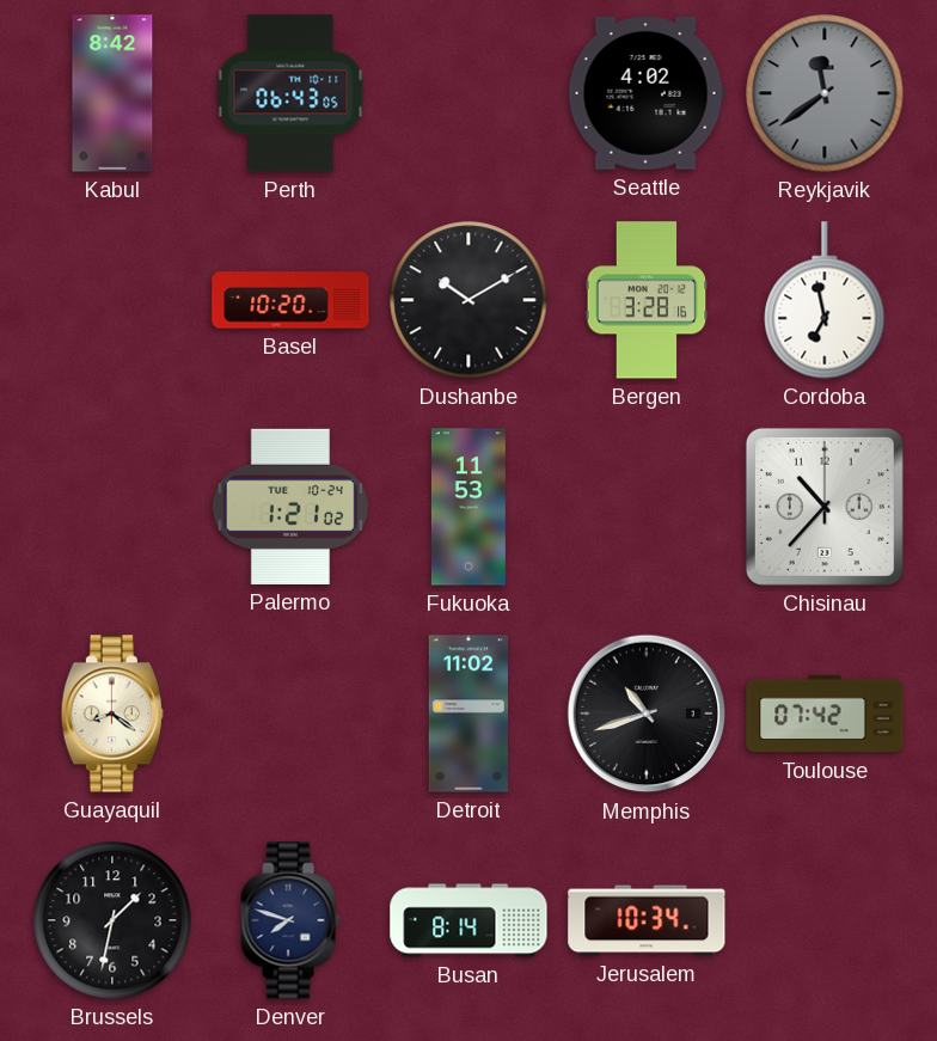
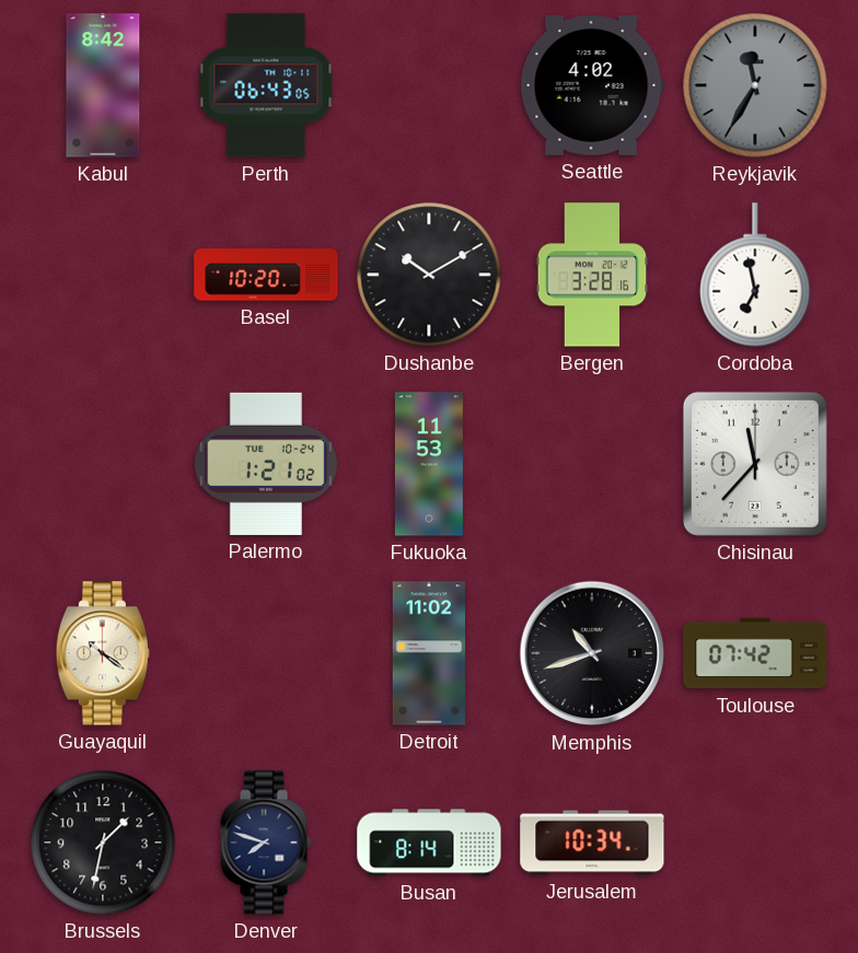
Reykjavik: 11:39 -> 11:35 (755, 85)
Chisinau: 10:37 -> 11:37 (755, 464)
Guayaquil: 8:21 -> 10:21 (103, 653)
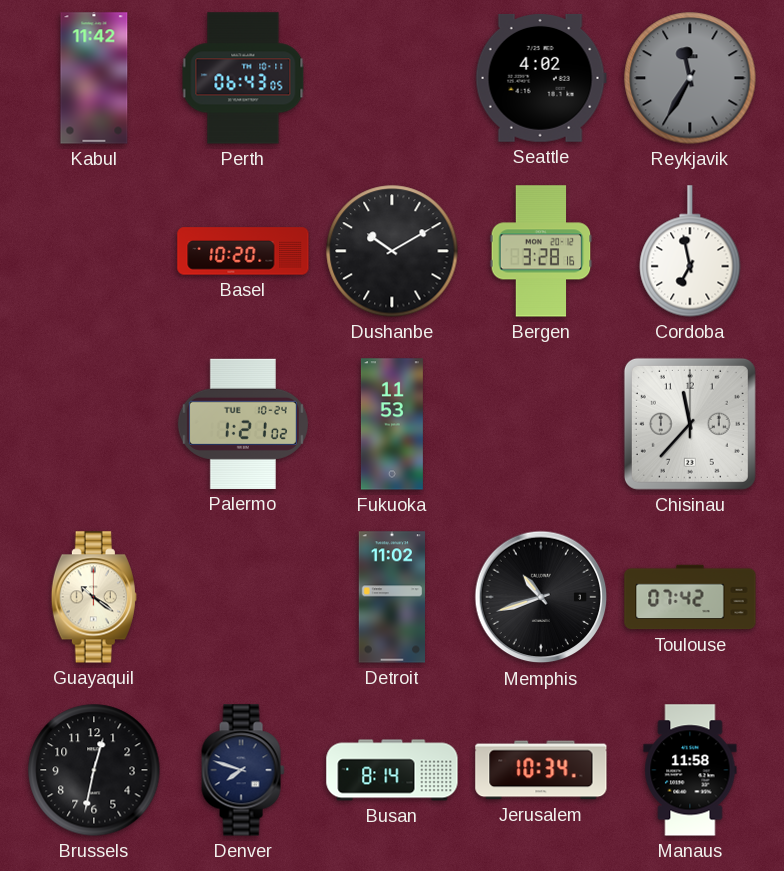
Kabul: 8:42 -> 11:42 (94, 78)
Brussels: 1:32 -> 12:32 (94, 770)
Manaus: none -> 11:58 (690, 770)
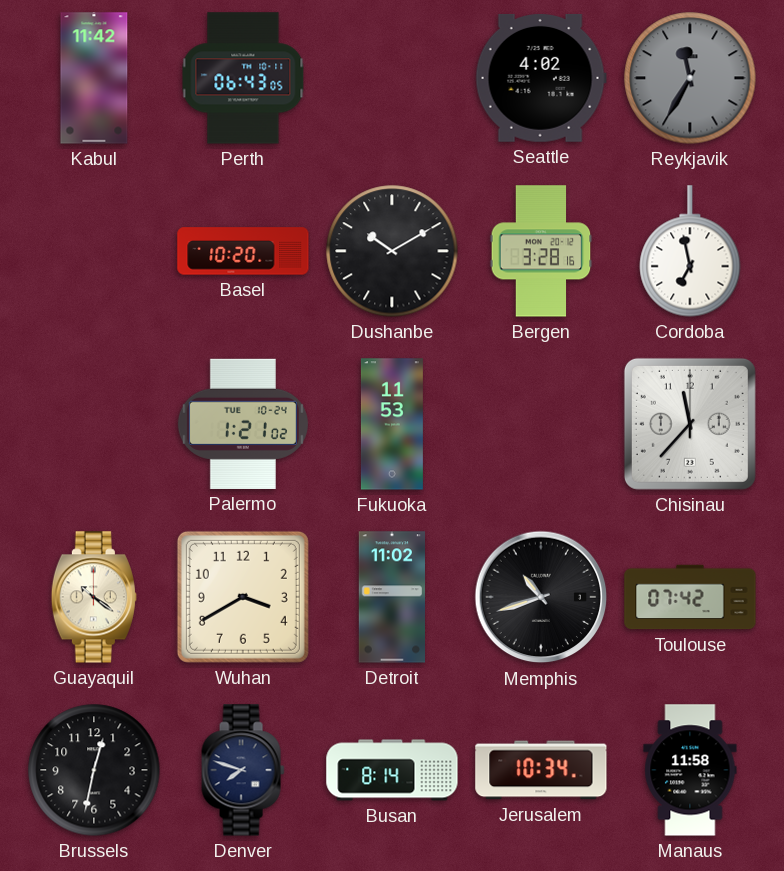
Wuhan: none -> 3:40 (243, 597)
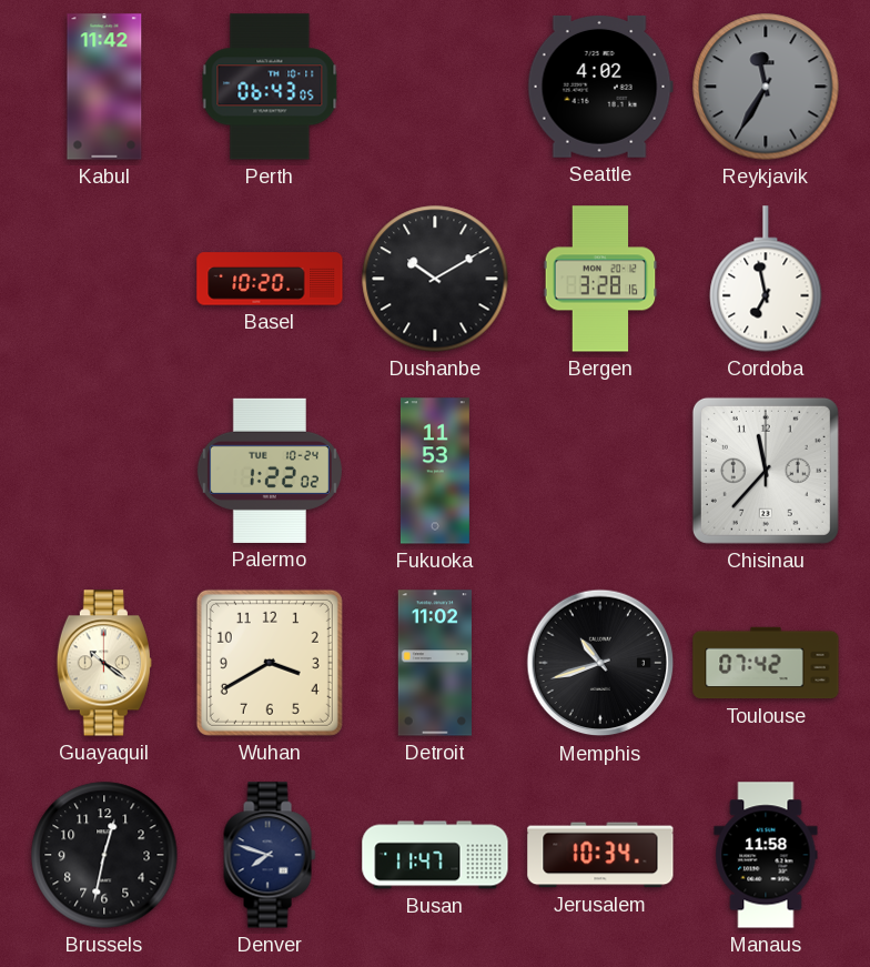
Palermo: 1:21 -> 1:22 (270, 471)
Busan: 8:14 -> 11:47 (435, 855)
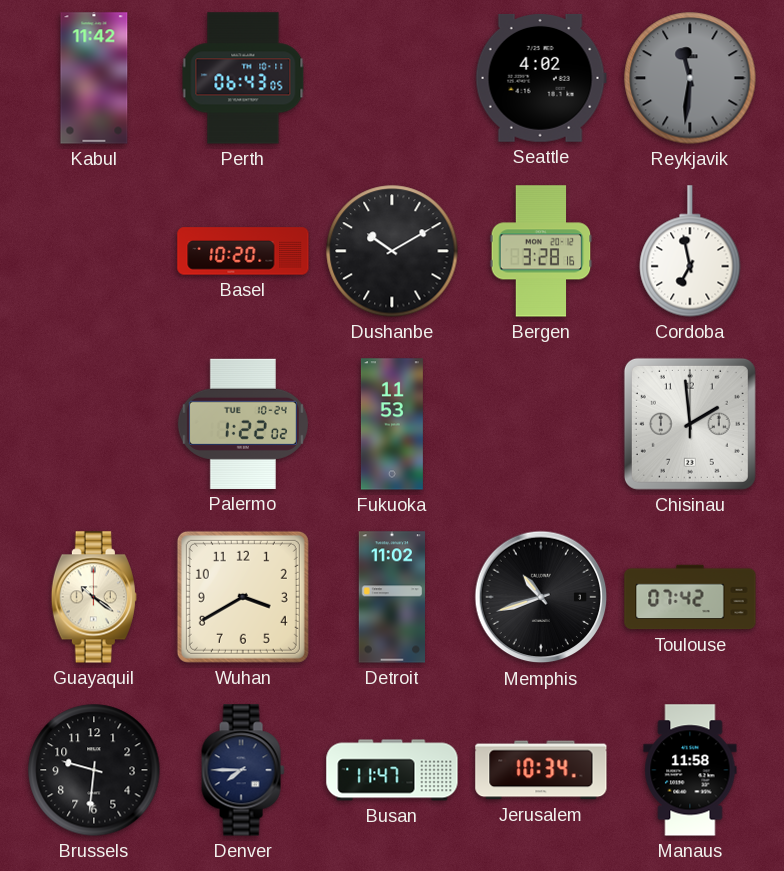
Reykjavik: 11:35 -> 11:31 (690, 78)
Chisinau: 11:37 -> 1:59 (690, 424)
Brussels: 12:32 -> 9:31 (94, 770)
Denver: 7:48 -> 7:45 (243, 770)
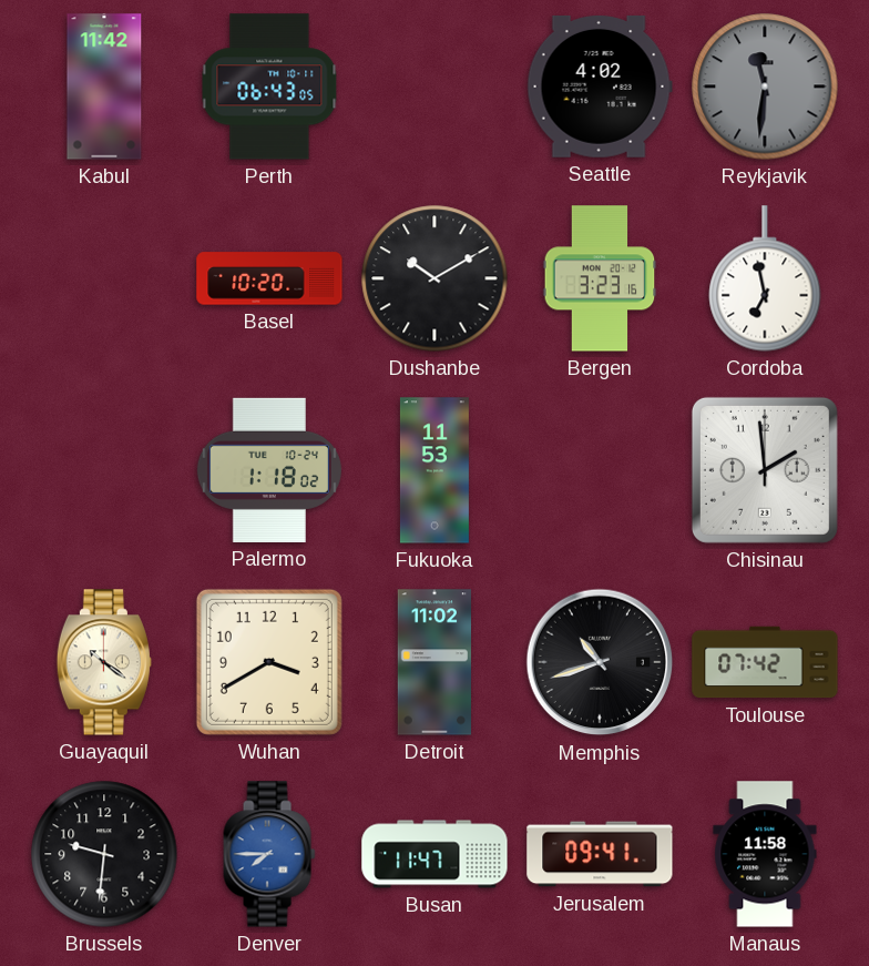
Bergen: 3:28 -> 3:23 (600, 278)
Palermo: 1:22 -> 1:18 (269, 470)
Denver dial: navy -> blue (269, 854)
Jerusalem: 10:34 -> 09:41 (600, 854)
